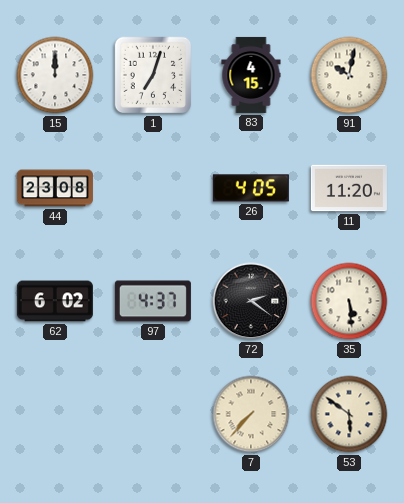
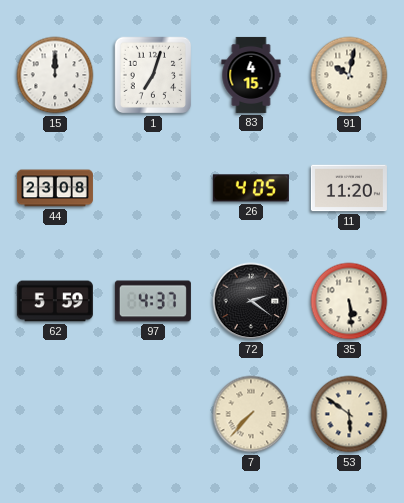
62: 6:02 -> 5:59 (55, 301)
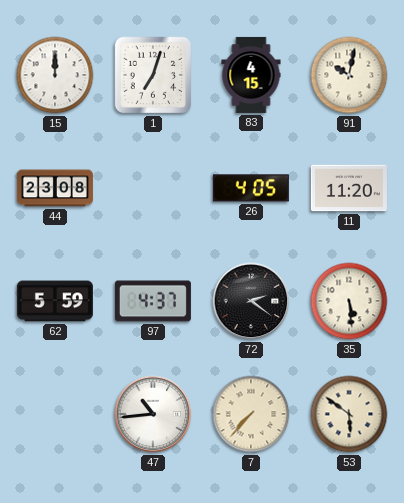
47: none -> 10:44 (153, 414)
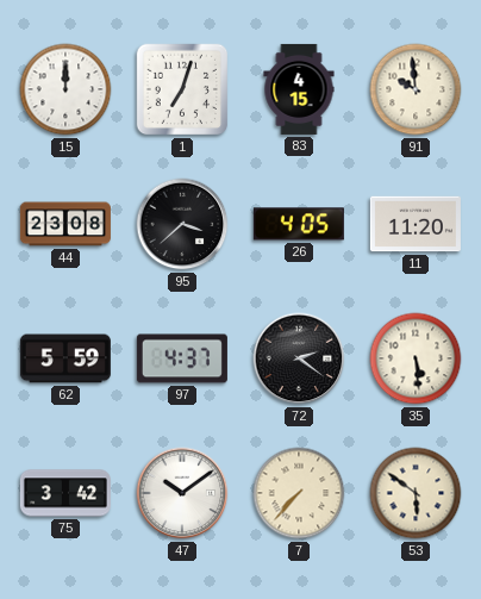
91: 10:02 -> 9:59 (416, 89)
95: none -> 3:38 (182, 224)
75: none -> 3:42 (65, 493)
47: 10:44 -> 10:09 (182, 493)
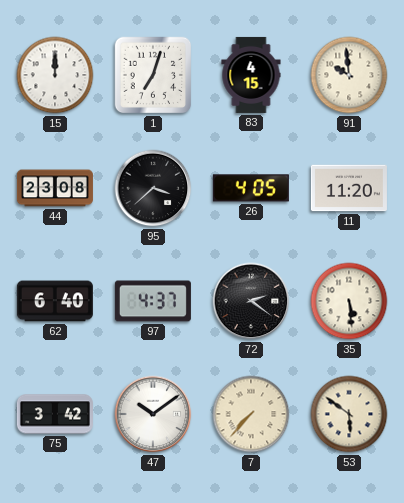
62: 5:59 -> 6:40 (55, 301)
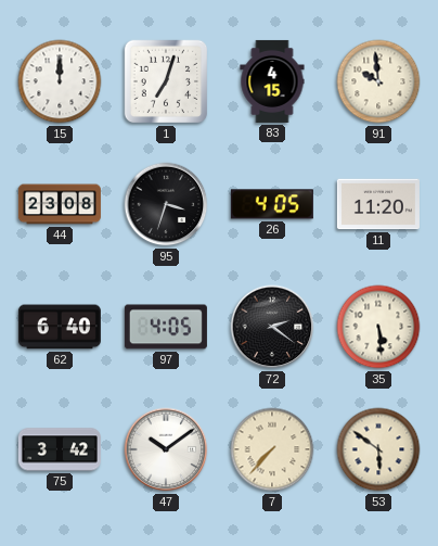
95: 3:38 -> 3:33 (166, 204)
97: 4:37 -> 4:05 (166, 327)
